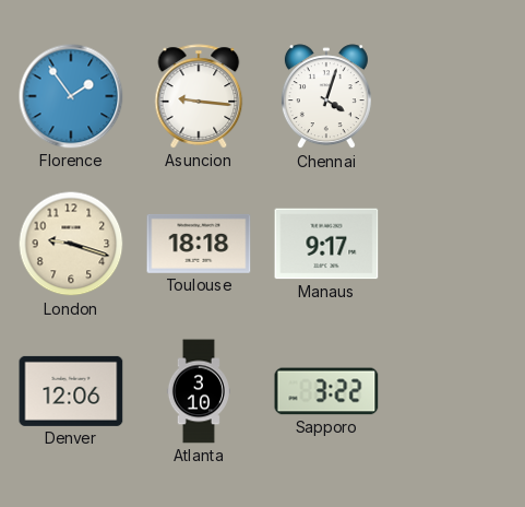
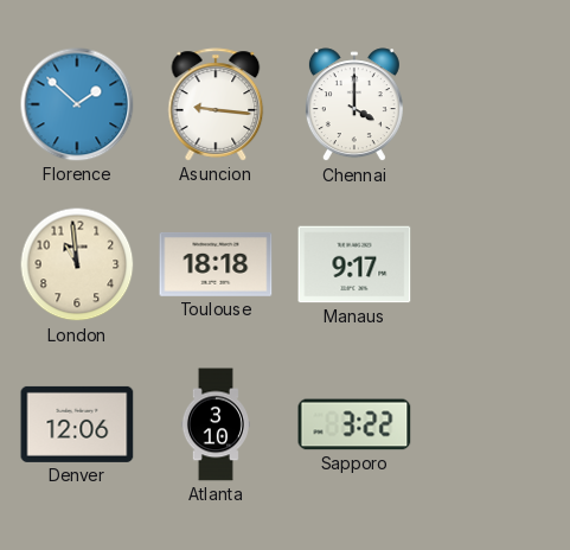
Florence: 1:54 -> 1:52 (77, 104)
Chennai: 4:03 -> 4:00 (354, 105)
London: 9:18 -> 10:59 (77, 264)
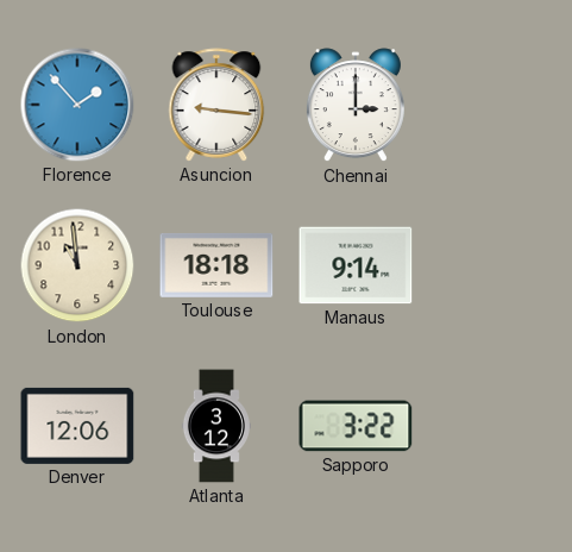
Florence: 1:52 -> 1:53 (77, 105)
Chennai: 4:00 -> 3:00 (356, 106)
Manaus: 9:17 -> 9:14 (356, 265)
Atlanta: 3:10 -> 3:12 (216, 426)
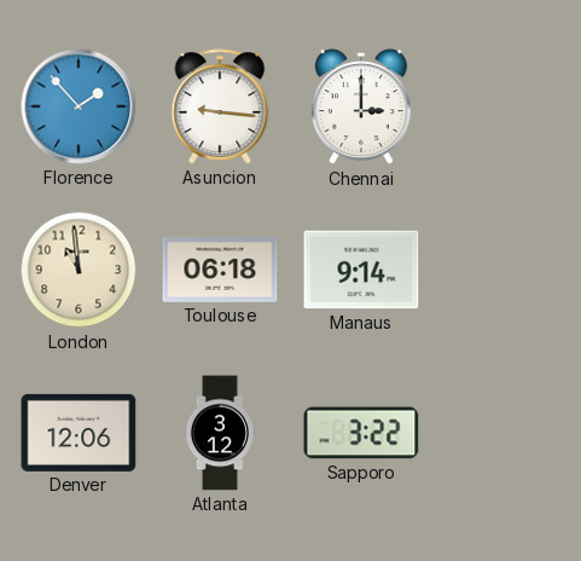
Toulouse: 18:18 -> 06:18 (220, 270)
